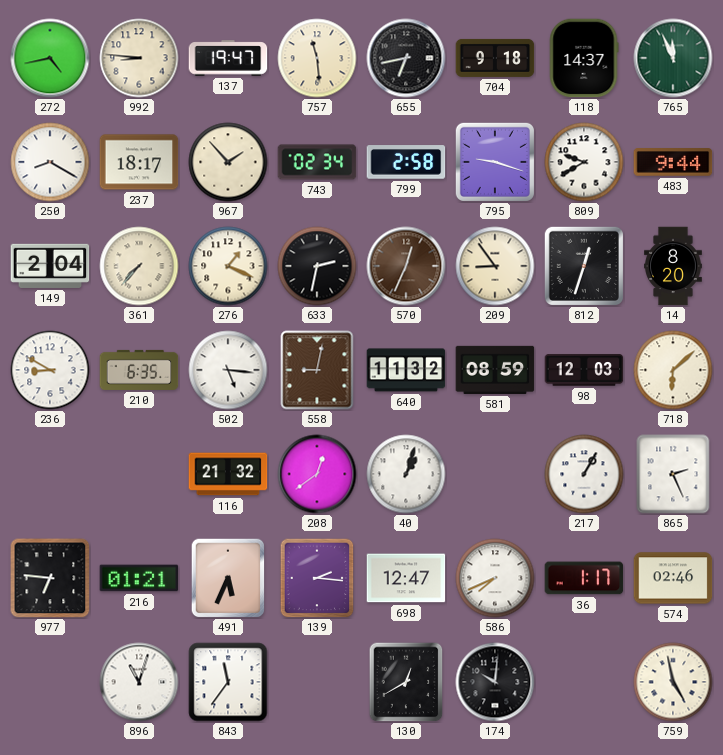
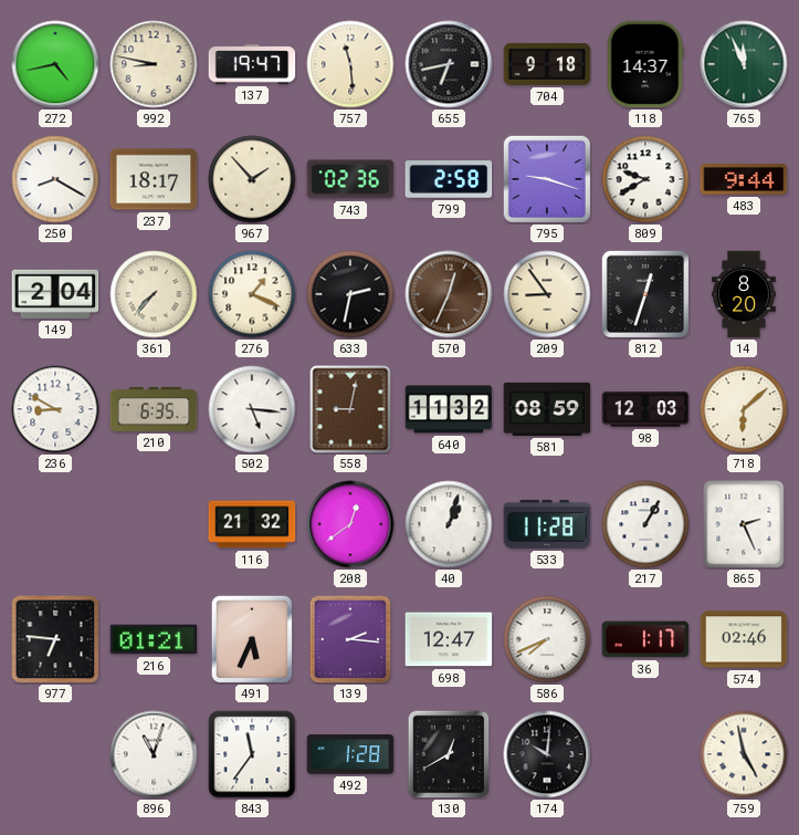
992: 8:46 -> 8:47 (154, 64)
743: 02:34 -> 02:36 (350, 179)
533: none -> 11:28 (547, 524)
492: none -> 1:28 (350, 754)
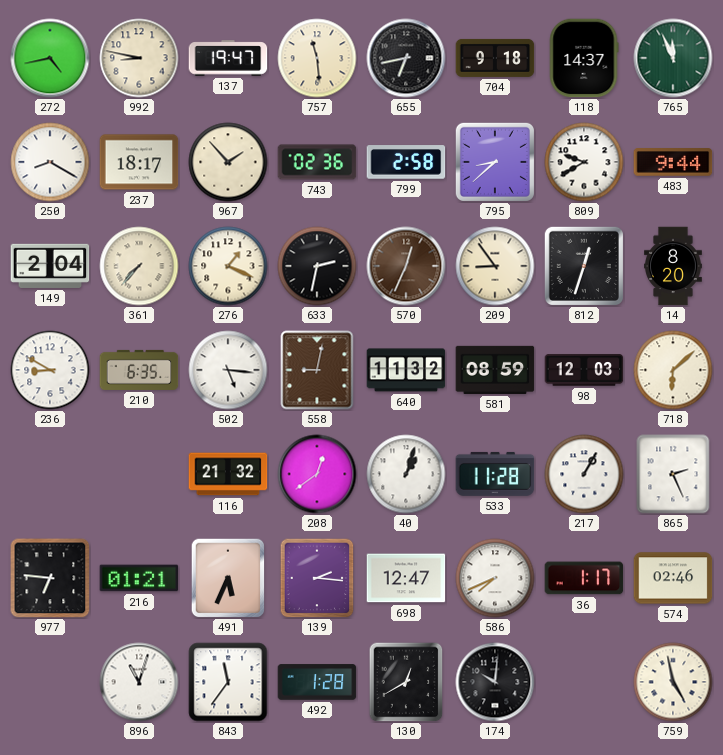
795: 9:18 -> 8:38 (495, 162)
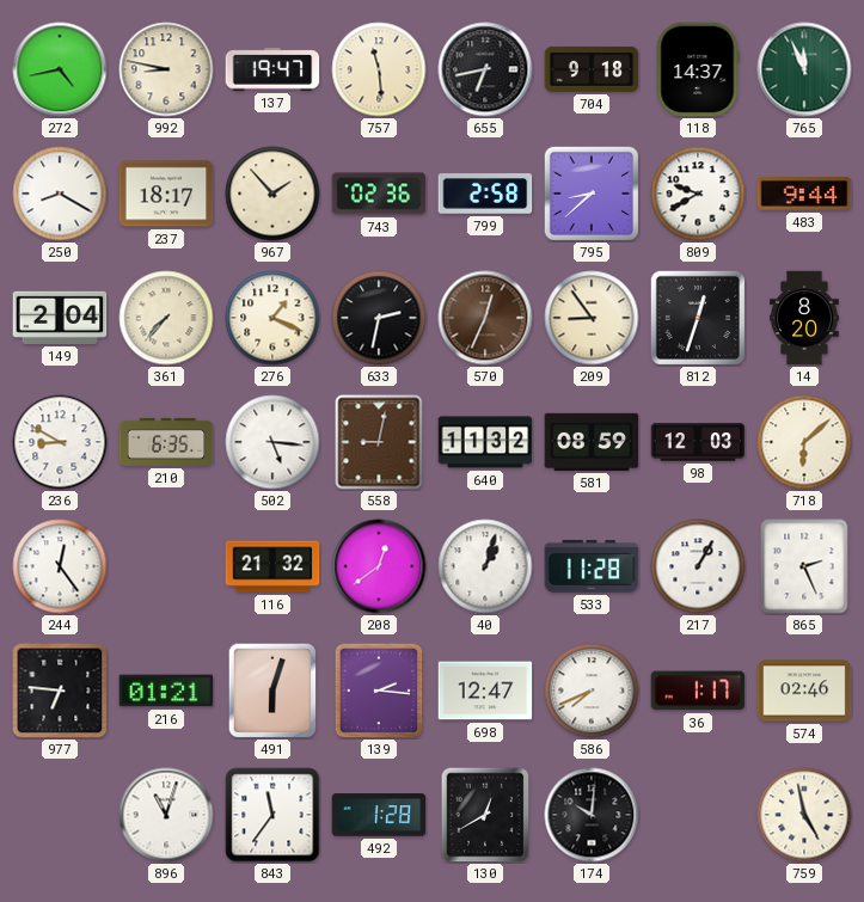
244: none -> 12:24 (60, 566)
491: 5:34 -> 6:03 (272, 691)
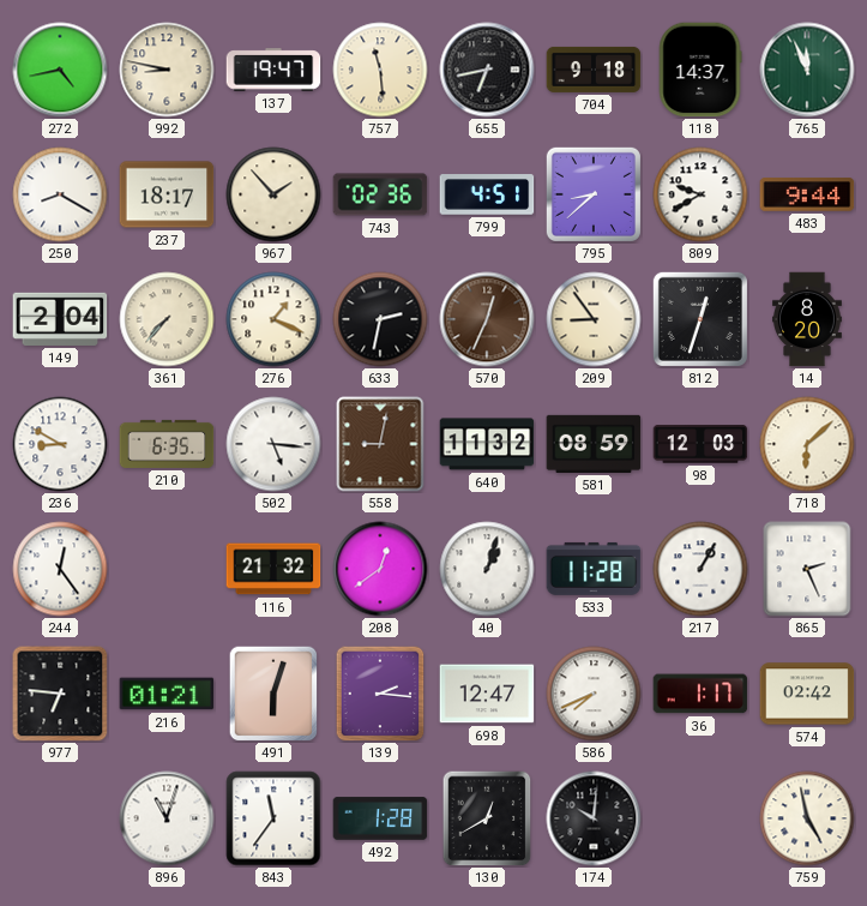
799: 2:58 -> 4:51 (487, 194)
574: 02:46 -> 02:42 (807, 694)
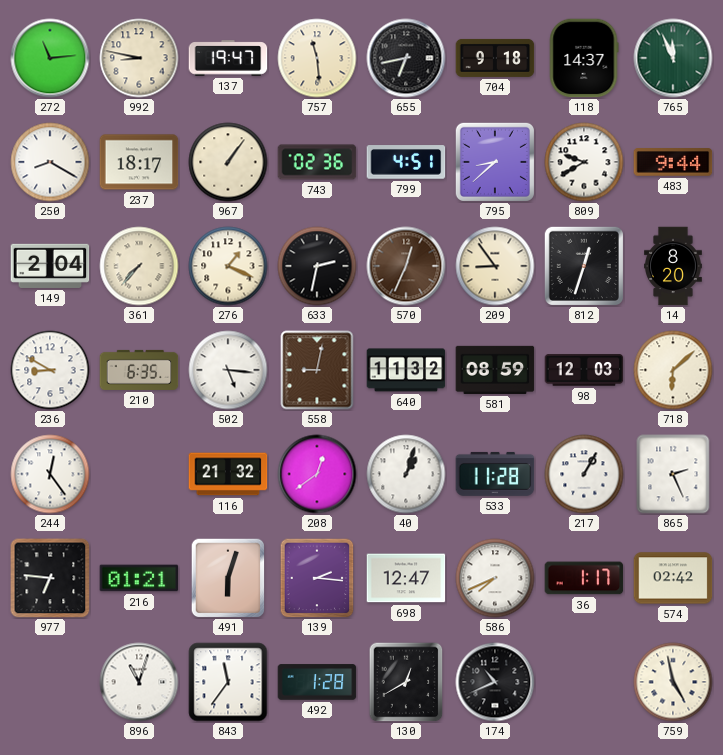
272: 4:43 -> 11:14 (50, 58)
967: 1:53 -> 1:06 (228, 162)
174: 10:01 -> 10:41 (495, 682)
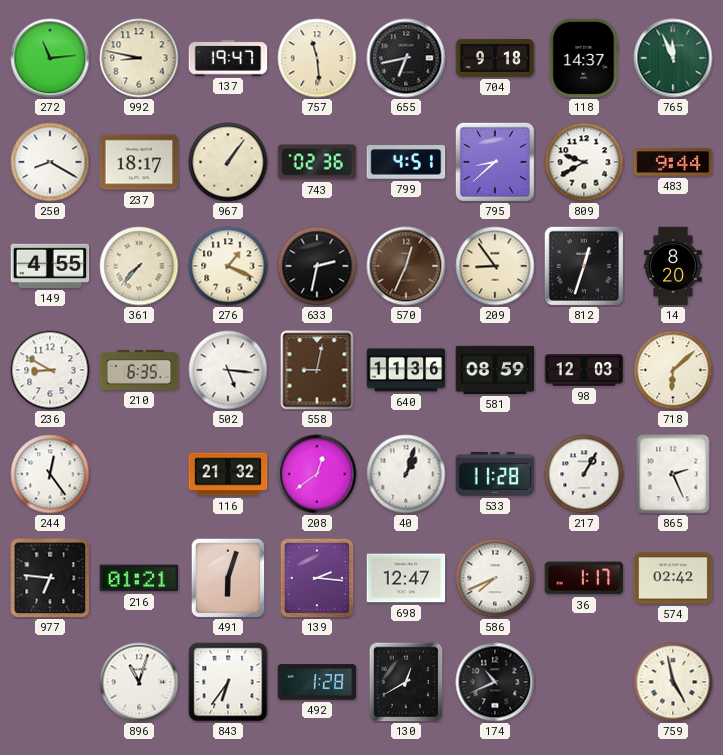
149: 2:04 -> 4:55 (50, 266)
640: 11:32 -> 11:36 (406, 370)
843: 11:36 -> 6:36 (228, 682)
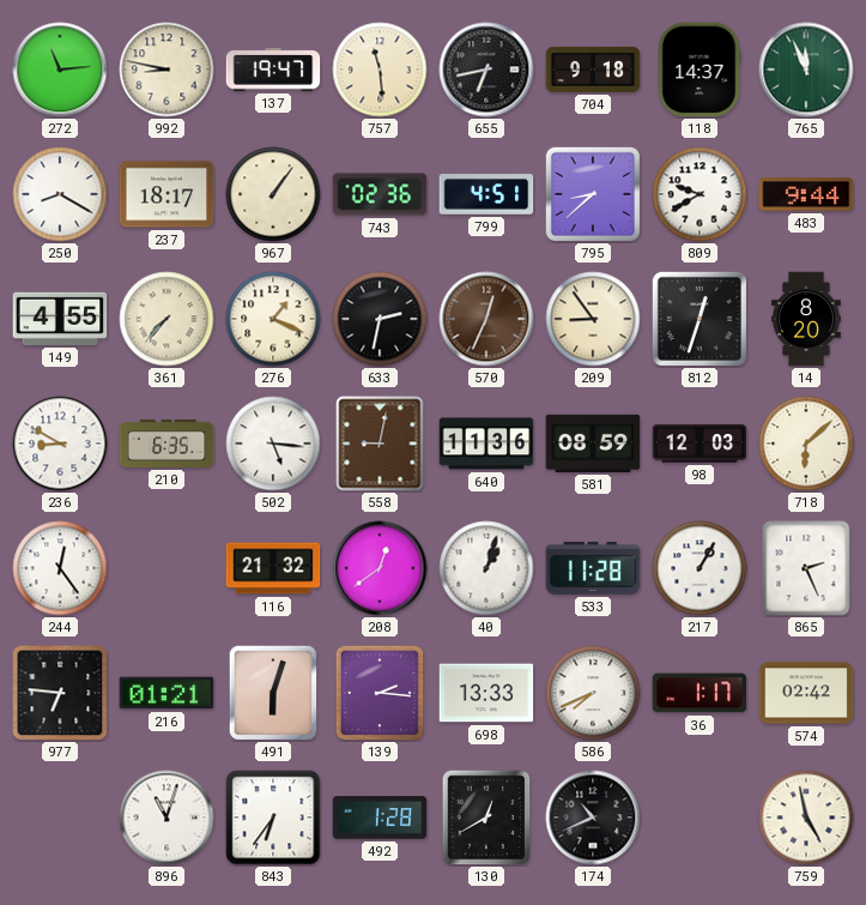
698: 12:47 -> 13:33 (486, 693)
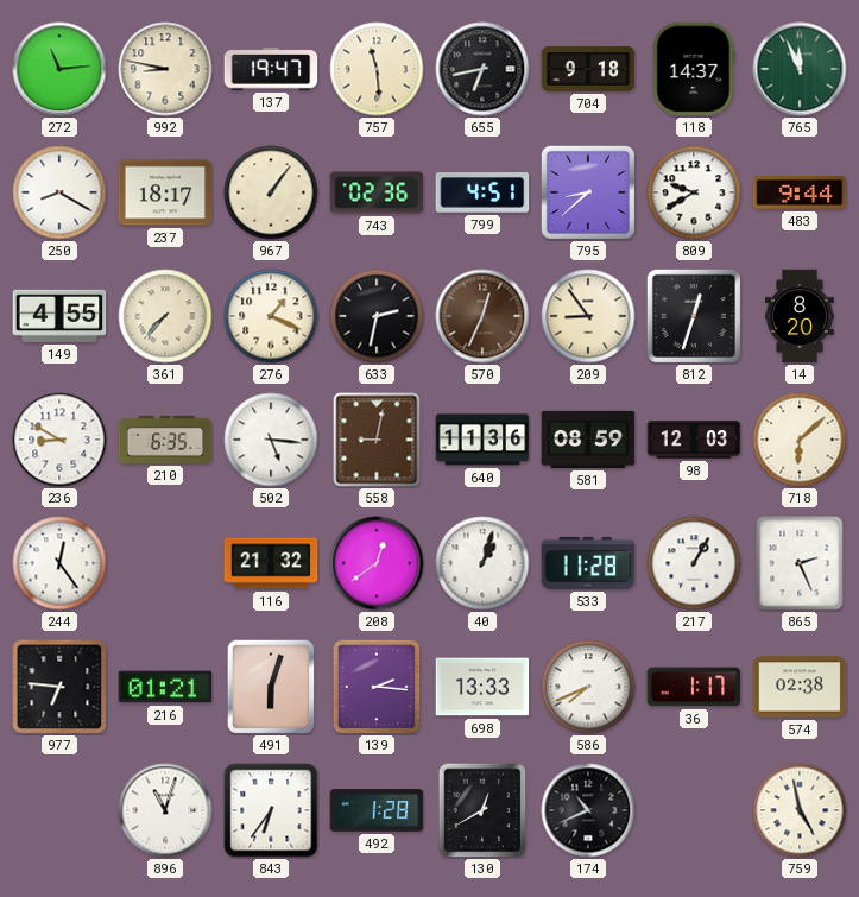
574: 02:42 -> 02:38 (800, 687)
